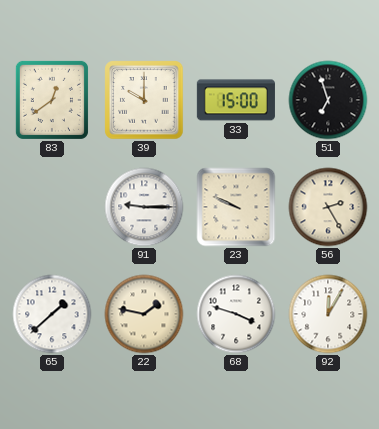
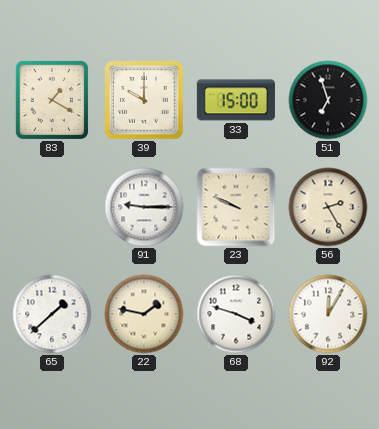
83: 12:39 -> 1:20 (52, 100)
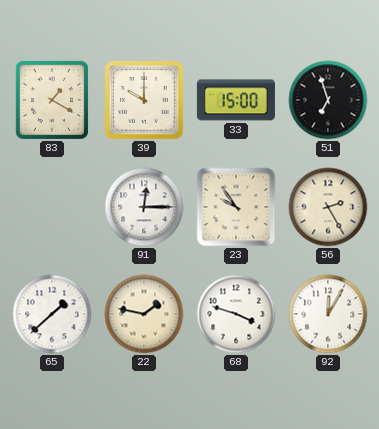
91: 9:15 -> 12:15 (144, 207)
23: 9:49 -> 9:54 (236, 207)
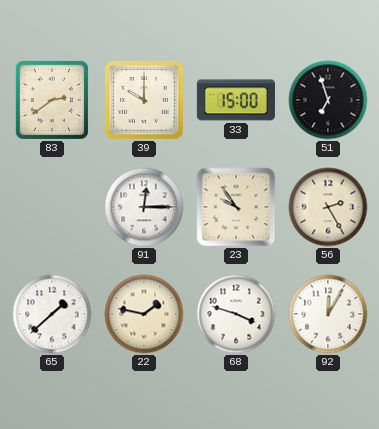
83: 1:20 -> 2:39 (52, 100)
